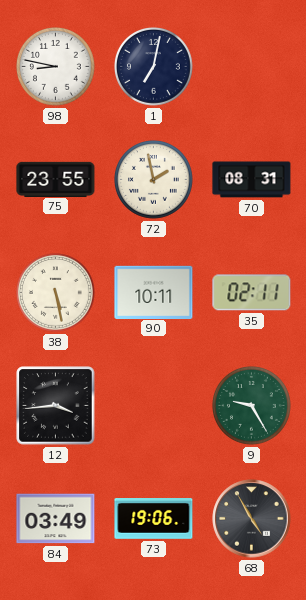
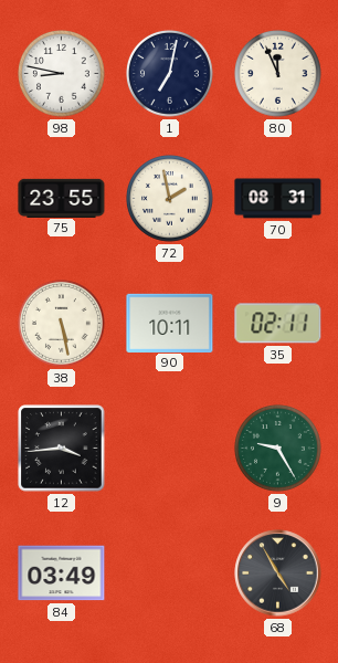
80: none -> 11:56 (278, 74)
73: 19:06 -> none (154, 519)
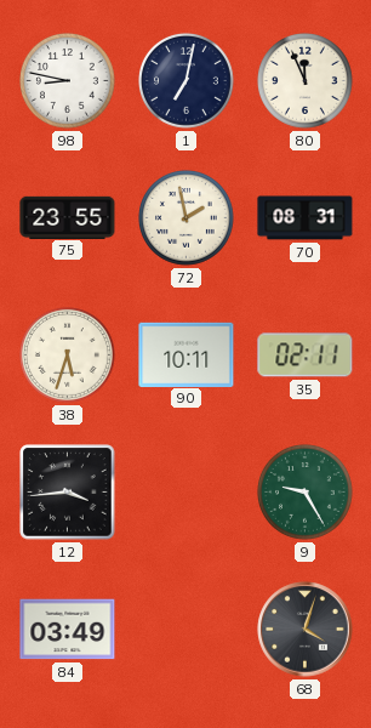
38: 5:28 -> 5:33 (68, 356)
68: 4:55 -> 4:03 (306, 630)
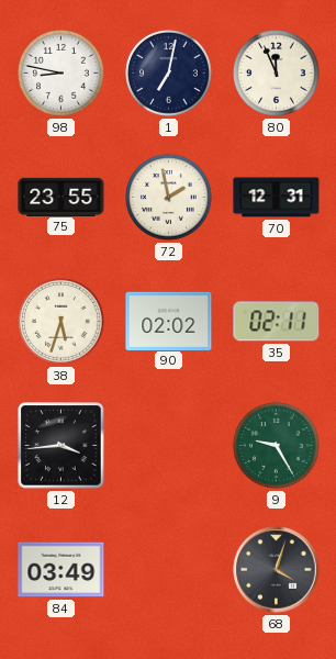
70: 08:31 -> 12:31 (277, 198)
90: 10:11 -> 02:02 (169, 321)
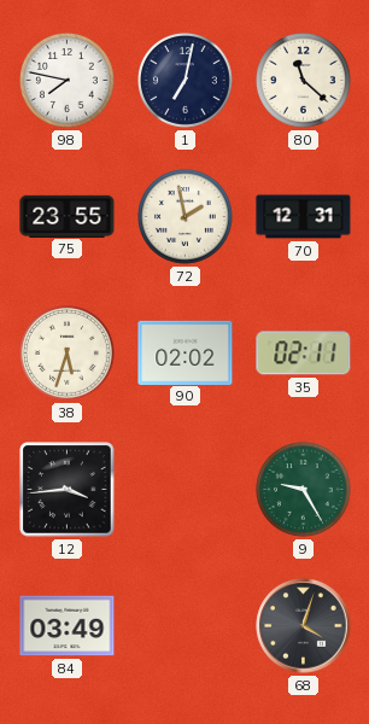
98: 8:47 -> 7:47 (68, 81)
80: 11:56 -> 11:22 (304, 81)
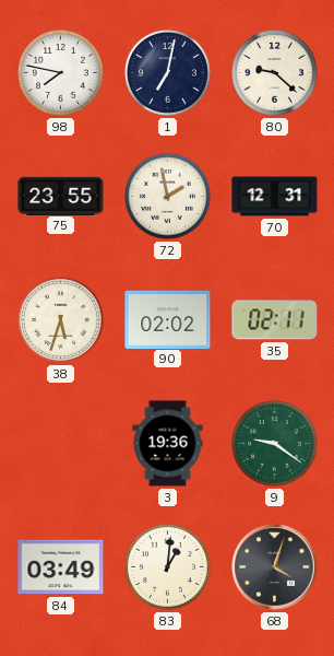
80: 11:22 -> 9:22 (275, 73)
12: 3:44 -> none (68, 490)
3: none -> 19:36 (168, 444)
9: 9:25 -> 9:21 (275, 444)
83: none -> 1:01 (168, 567)
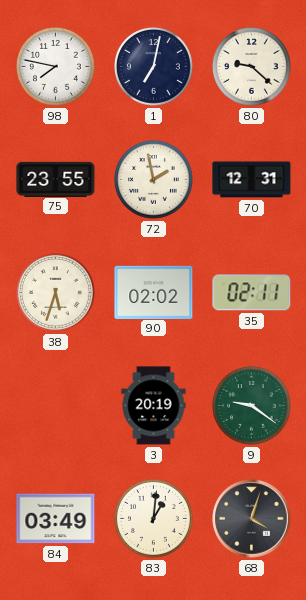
3: 19:36 -> 20:19 (154, 406)
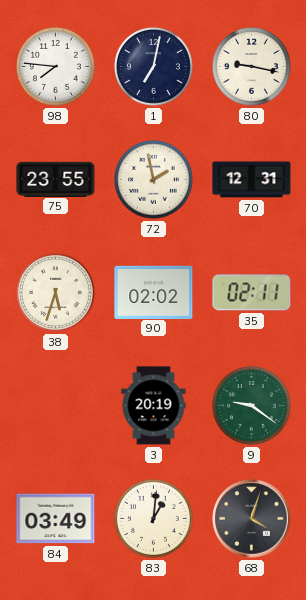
98: 7:47 -> 7:46 (56, 67)
80: 9:22 -> 9:17 (252, 67)
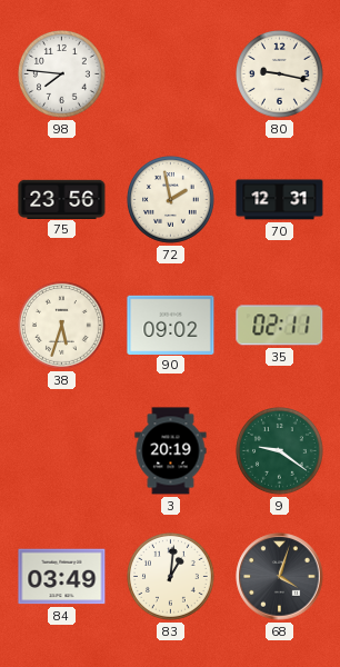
1: 7:02 -> none (154, 67)
75: 23:55 -> 23:56 (62, 199)
90: 02:02 -> 09:02 (171, 325)
